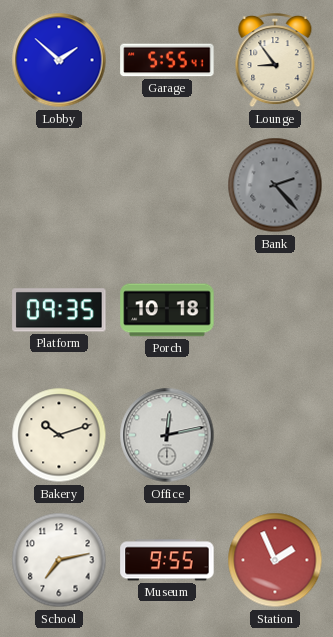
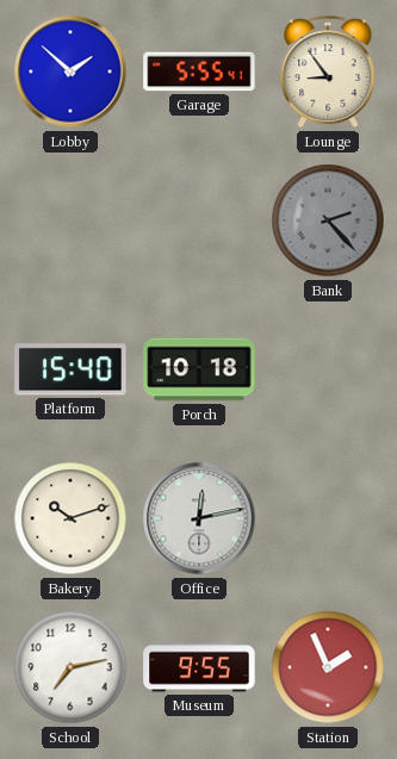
Platform: 09:35 -> 15:40 (70, 369)
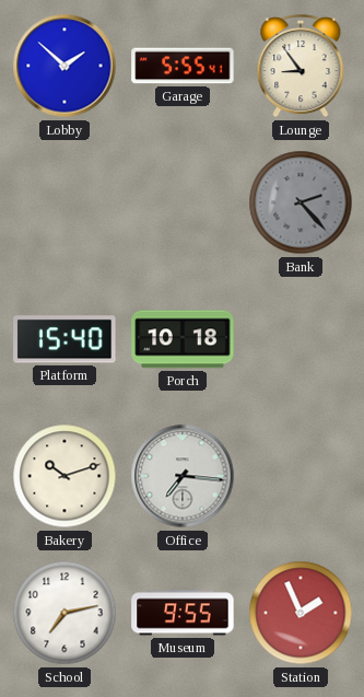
Office: 12:13 -> 7:16 (183, 476)
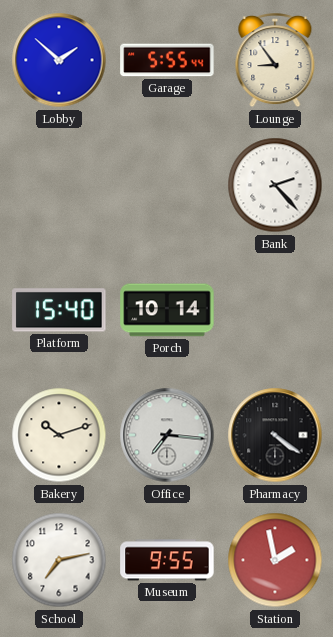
Garage: 5:55:41 -> 5:55:44 (167, 60)
Bank dial: grey -> white (275, 185)
Porch: 10:18 -> 10:14 (167, 310)
Pharmacy: none -> 4:21 (275, 435)
Station: 1:56 -> 1:58 (275, 560)
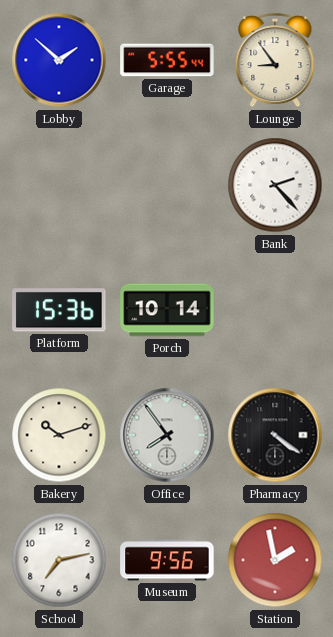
Platform: 15:40 -> 15:36 (59, 310)
Office: 7:16 -> 7:54 (167, 435)
Museum: 9:55 -> 9:56 (167, 560)
